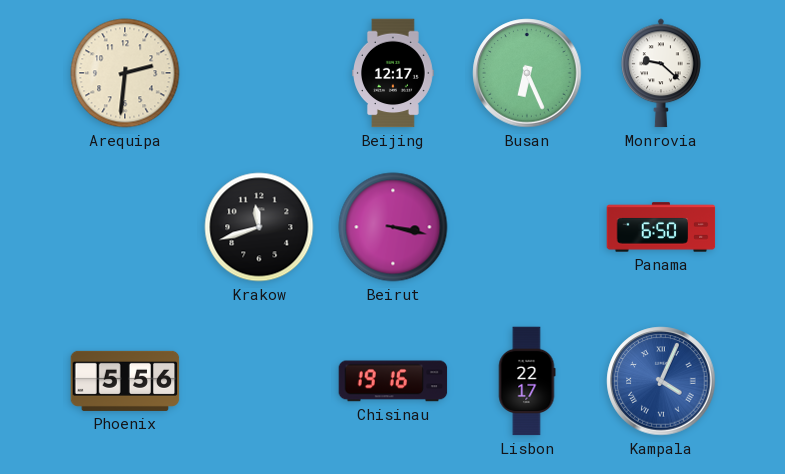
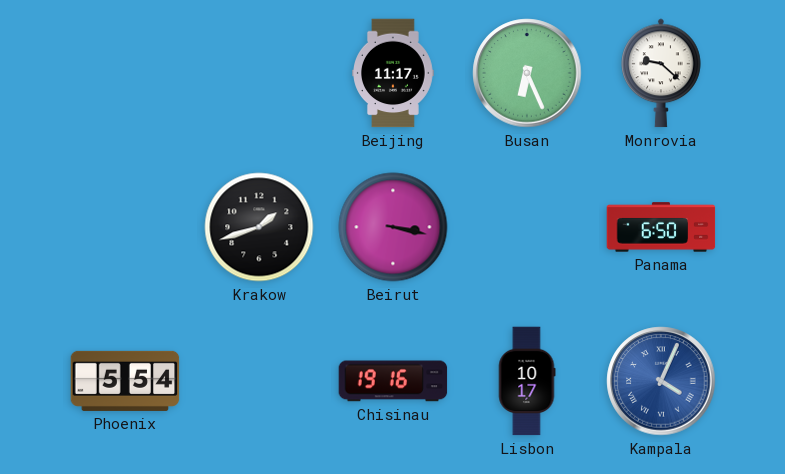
Arequipa: 2:31 -> none (125, 73)
Beijing: 12:17 -> 11:17 (394, 73)
Krakow: 11:42 -> 1:42 (259, 227)
Phoenix: 5:56 -> 5:54 (125, 381)
Lisbon: 22:17 -> 10:17 (527, 381)
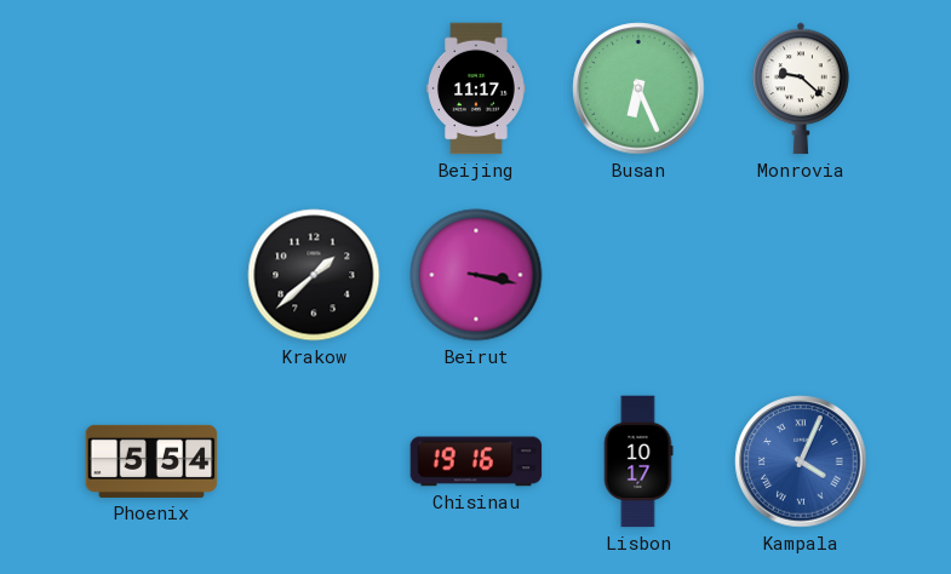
Krakow: 1:42 -> 1:38 (314, 275)
Panama: 6:50 -> none (661, 227)
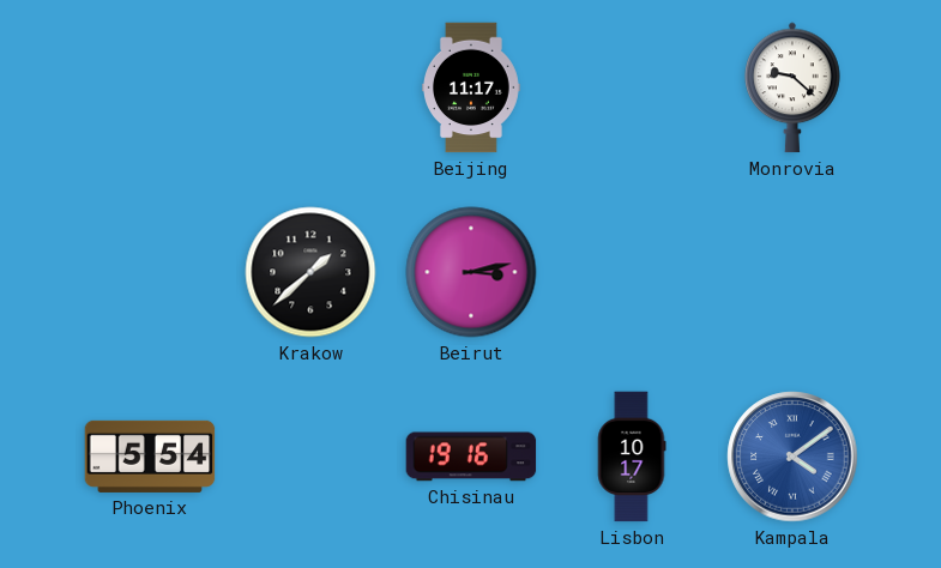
Busan: 6:26 -> none (638, 88)
Beirut: 3:17 -> 3:13 (471, 272)
Kampala: 4:04 -> 4:09 (792, 457)
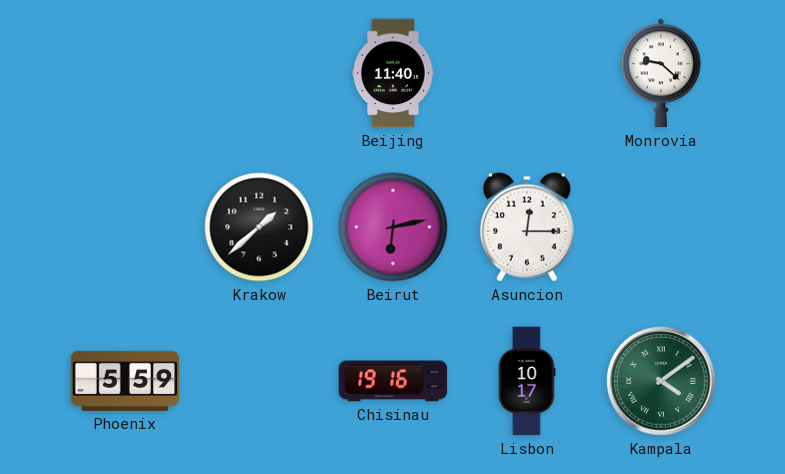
Beijing: 11:17 -> 11:40 (394, 73)
Beirut: 3:13 -> 6:13 (393, 227)
Asuncion: none -> 12:15 (527, 227)
Phoenix: 5:54 -> 5:59 (125, 381)
Kampala dial: blue -> green (661, 381)
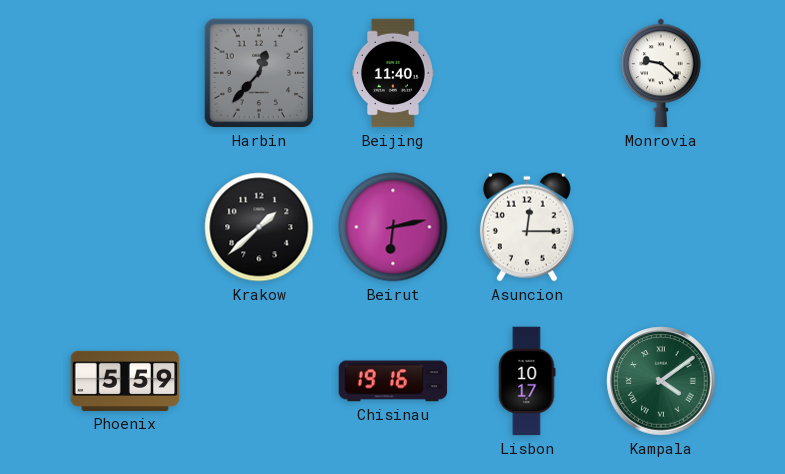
Harbin: none -> 12:37 (259, 73)
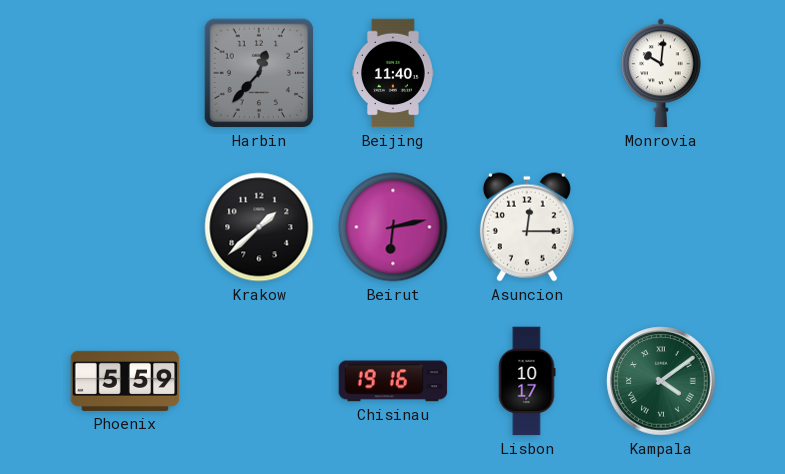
Monrovia: 9:22 -> 10:01 (661, 73)
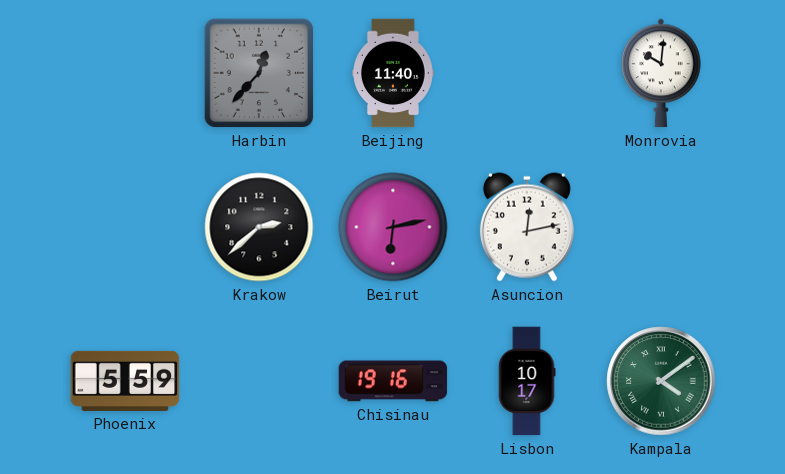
Krakow: 1:38 -> 2:38 (259, 227)
Asuncion: 12:15 -> 12:13 (527, 227)
